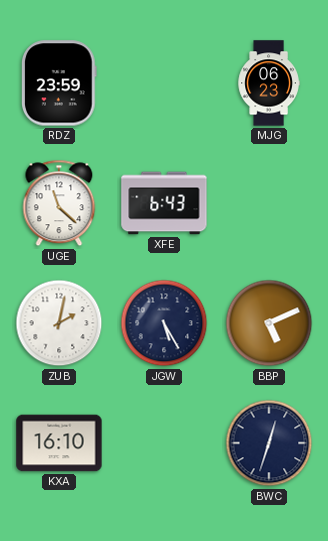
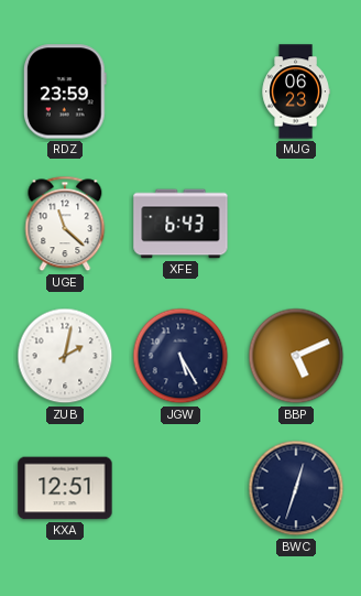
KXA: 16:10 -> 12:51 (65, 488)
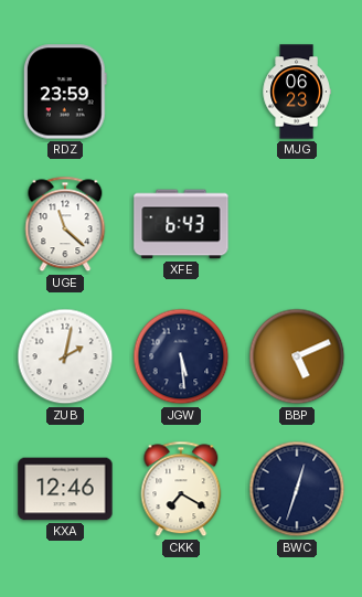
JGW: 5:25 -> 5:29 (181, 356)
KXA: 12:51 -> 12:46 (65, 489)
CKK: none -> 7:20 (181, 489)
